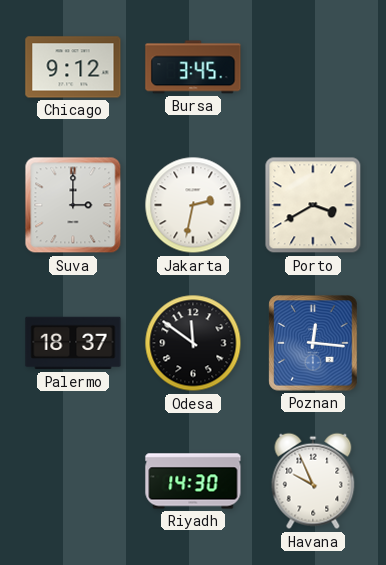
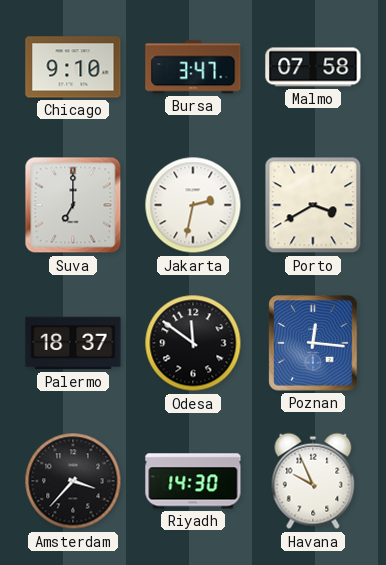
Chicago: 9:12 -> 9:10 (73, 67)
Bursa: 3:45 -> 3:47 (193, 67)
Malmo: none -> 07:58 (313, 67)
Suva: 3:00 -> 7:00 (73, 205)
Amsterdam: none -> 3:37 (73, 481)
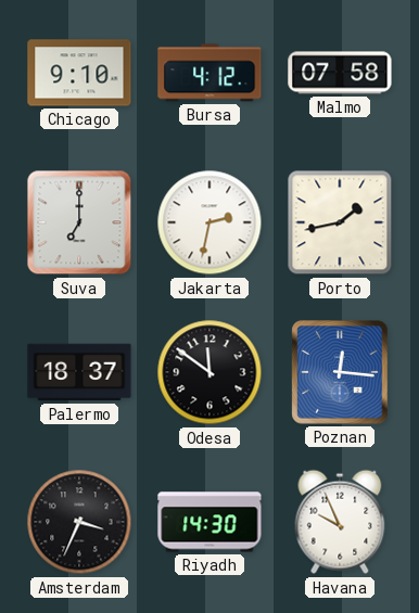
Bursa: 3:47 -> 4:12 (210, 73)
Porto: 3:40 -> 1:43 (340, 222)
Amsterdam: 3:37 -> 3:34 (79, 522)
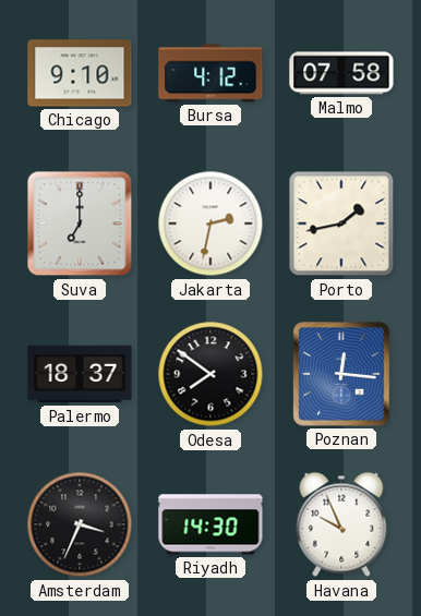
Odesa: 11:51 -> 7:51 (211, 374)
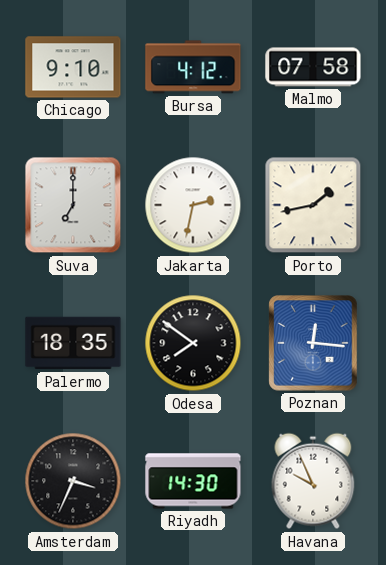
Palermo: 18:37 -> 18:35 (73, 343)
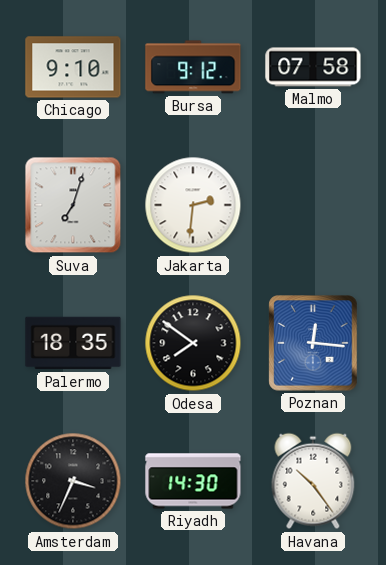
Bursa: 4:12 -> 9:12 (193, 67)
Suva: 7:00 -> 7:03 (73, 205)
Jakarta: 2:32 -> 2:31 (193, 205)
Porto: 1:43 -> none (313, 205)
Havana: 9:56 -> 10:24 (313, 481)
